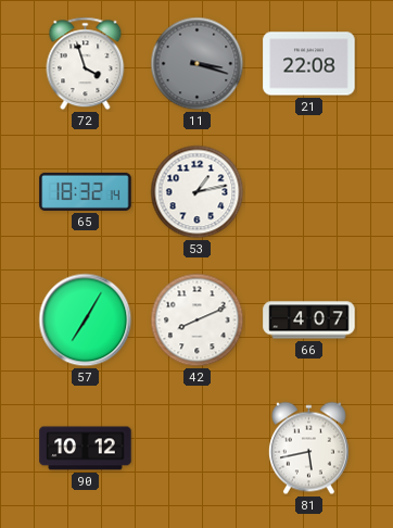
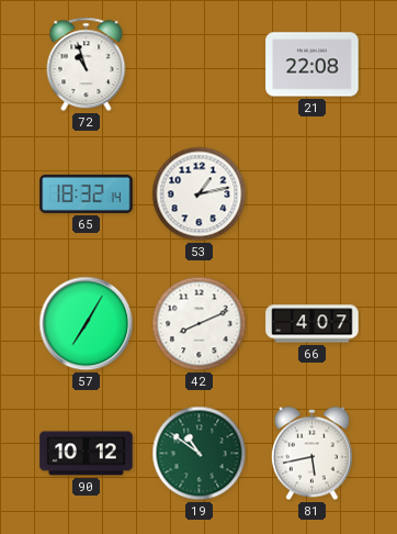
72: 3:57 -> 10:57 (87, 65)
11: 3:18 -> none (198, 64)
19: none -> 10:51 (200, 454)
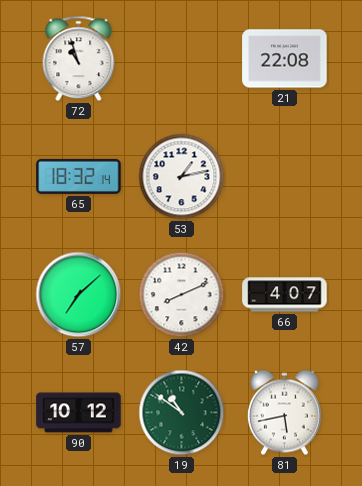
57: 7:05 -> 7:08 (79, 295)
